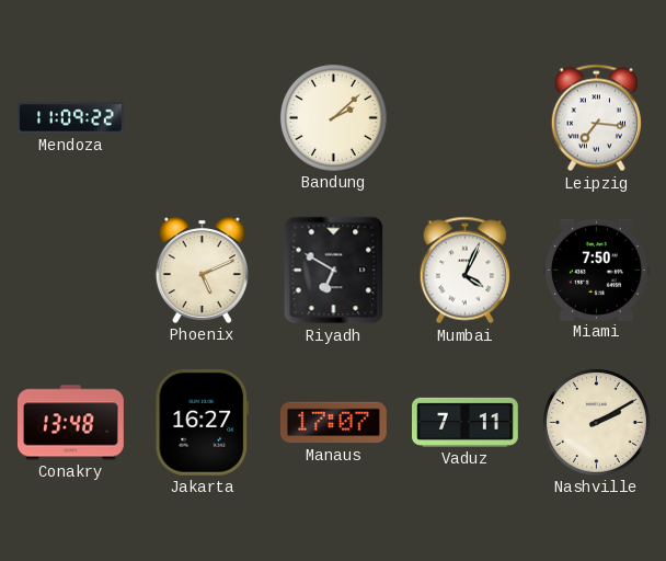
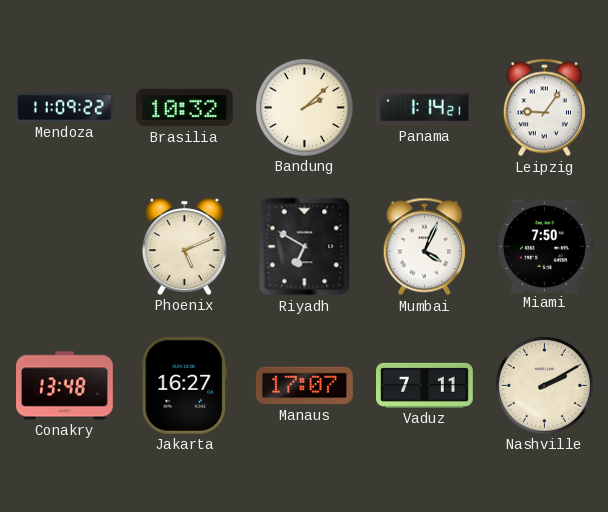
Brasilia: none -> 10:32 (184, 108)
Panama: none -> 1:14 (424, 108)
Leipzig: 7:16 -> 9:06 (544, 108)
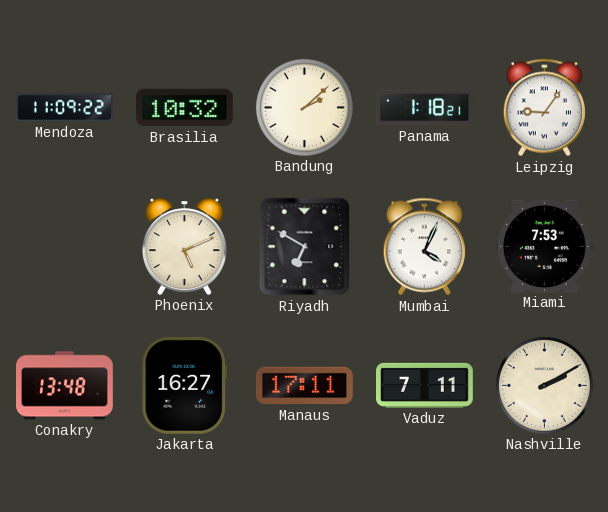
Panama: 1:14 -> 1:18 (424, 108)
Miami: 7:50 -> 7:53 (544, 246)
Manaus: 17:07 -> 17:11 (304, 386)
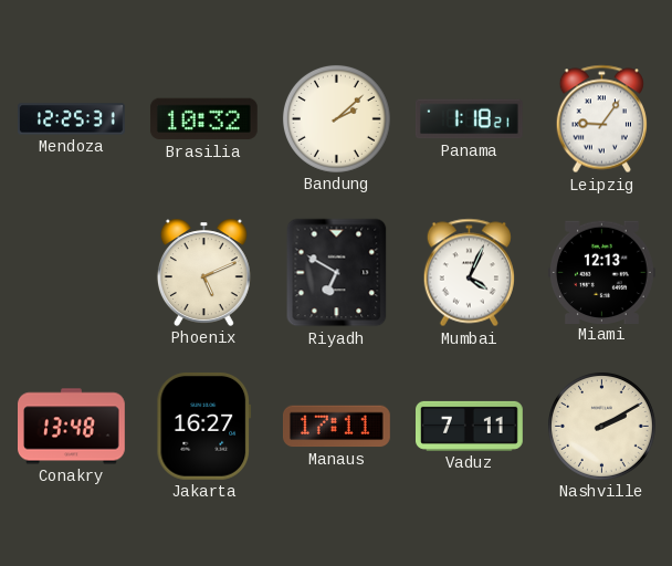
Mendoza: 11:09 -> 12:25 (72, 119)
Miami: 7:53 -> 12:13 (601, 272)
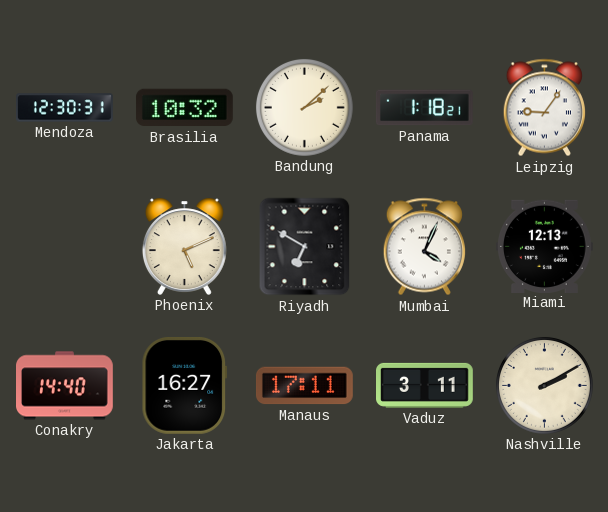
Mendoza: 12:25 -> 12:30 (65, 108)
Conakry: 13:48 -> 14:40 (65, 386)
Vaduz: 7:11 -> 3:11 (425, 385)
